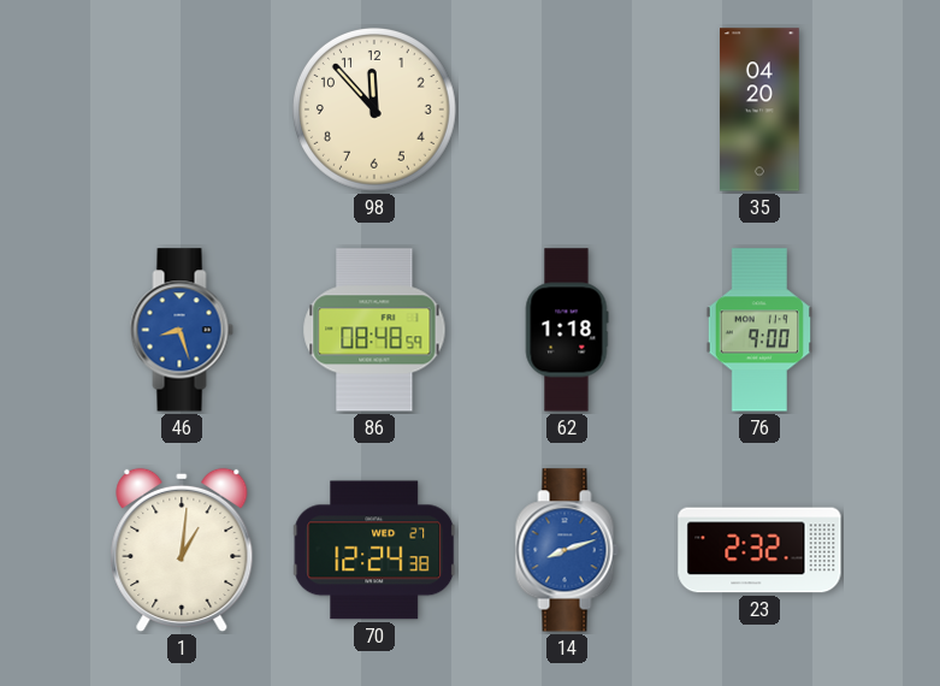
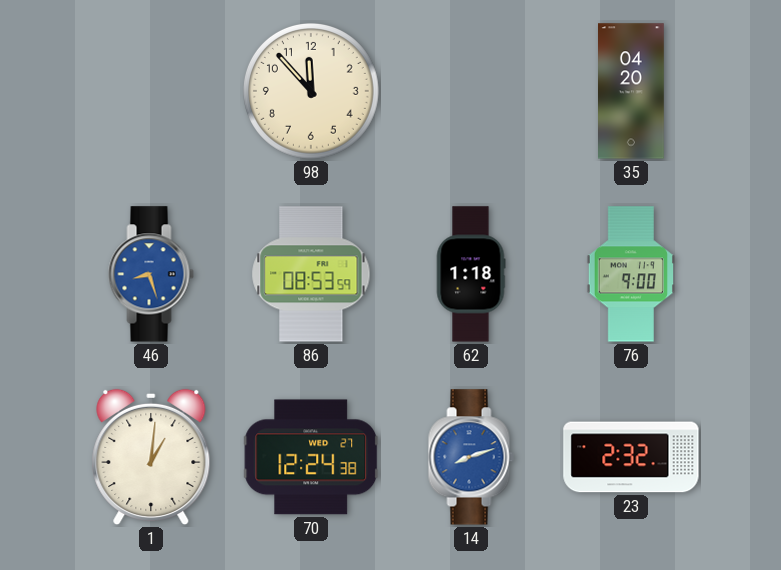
86: 08:48 -> 08:53 (311, 274)
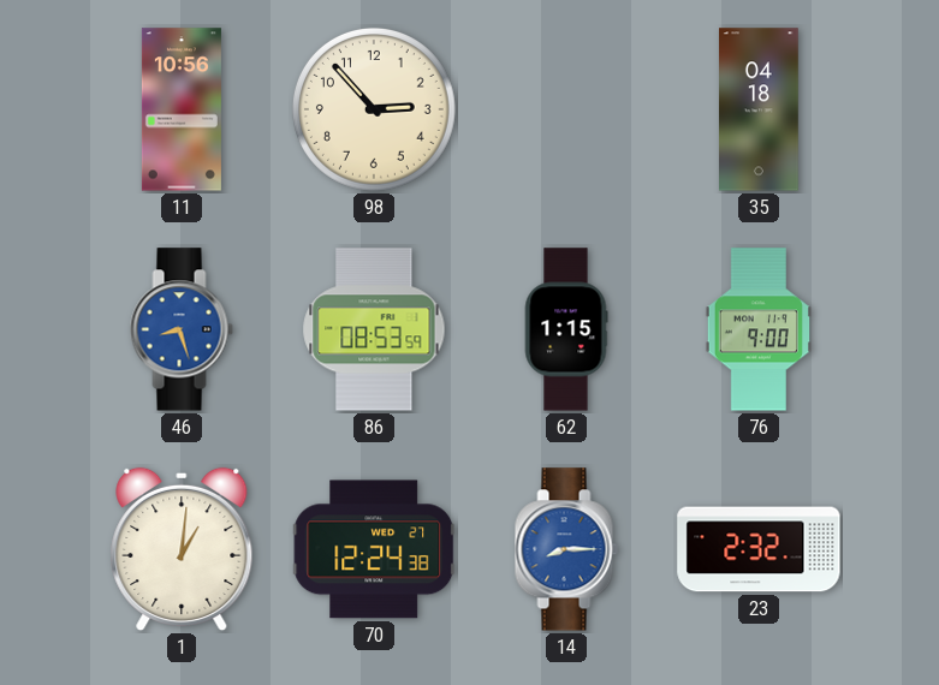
11: none -> 10:56 (182, 109)
98: 11:53 -> 2:53 (374, 109)
35: 04:20 -> 04:18 (760, 109)
62: 1:18 -> 1:15 (566, 329)
14: 8:12 -> 8:15 (566, 549)
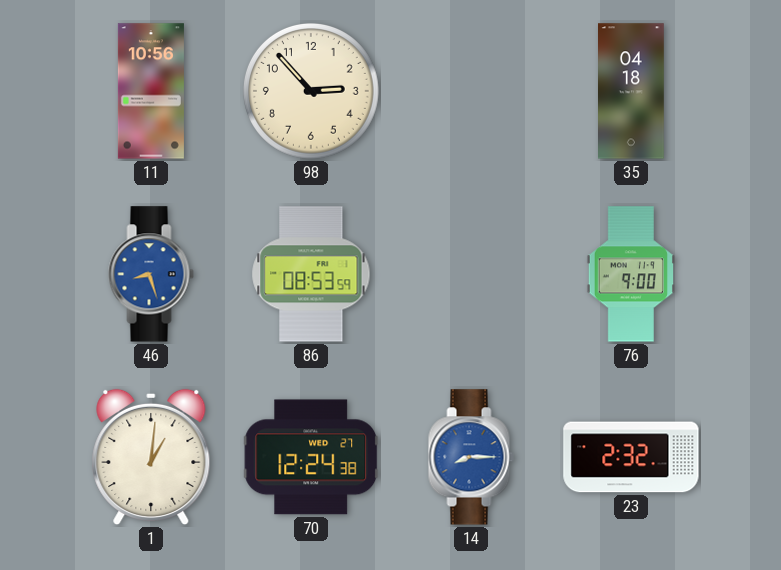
62: 1:15 -> none (566, 329)
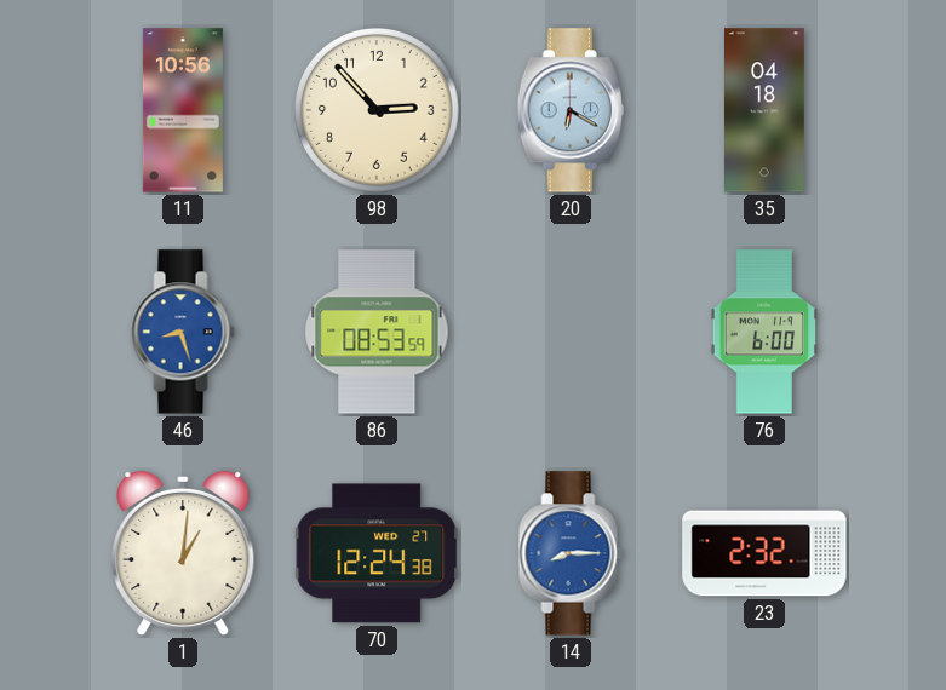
20: none -> 6:20 (571, 110)
76: 9:00 -> 6:00 (763, 332)
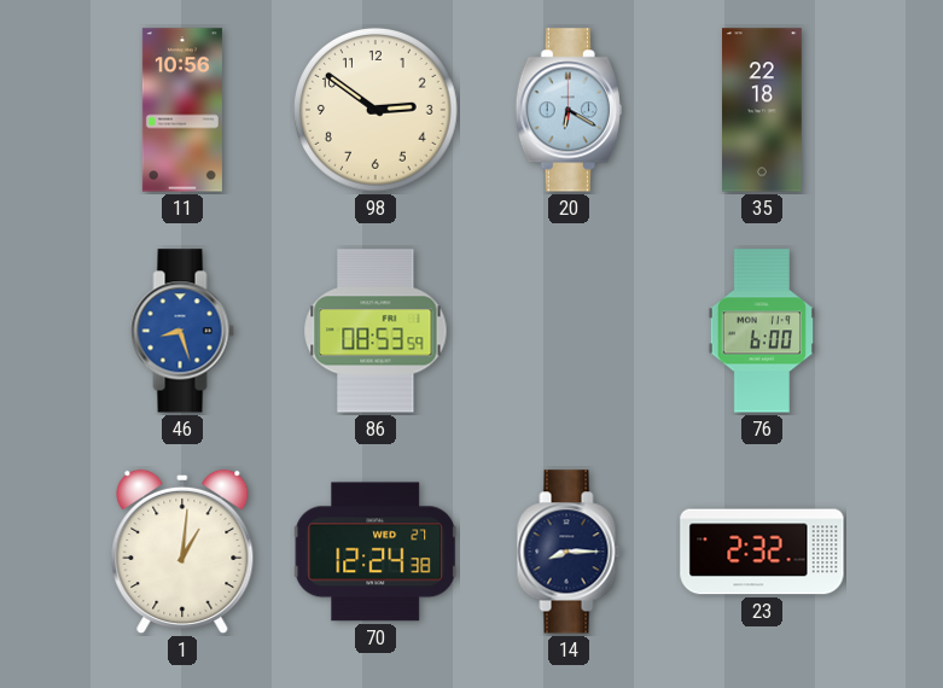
98: 2:53 -> 2:51 (376, 110)
35: 04:18 -> 22:18 (763, 110)
14 dial: blue -> navy (569, 552)
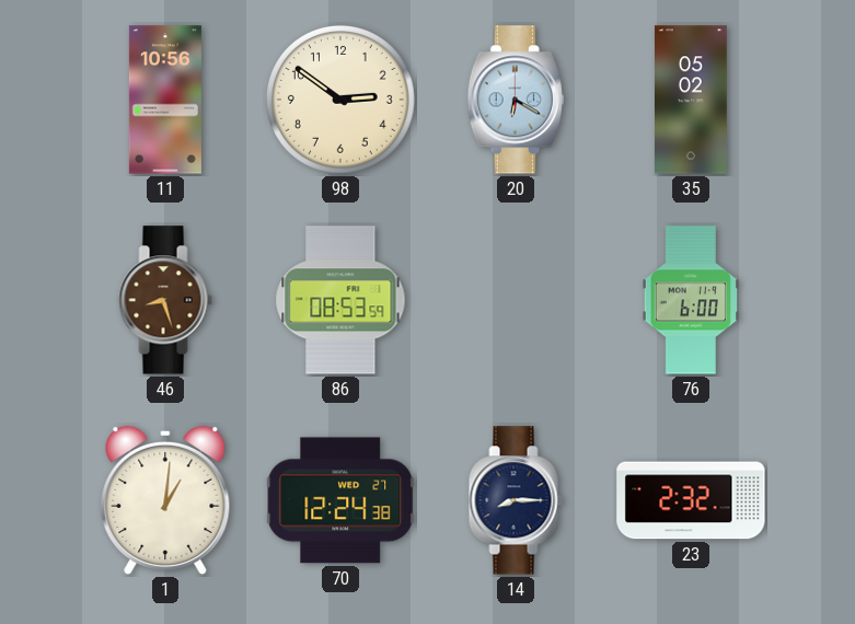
35: 22:18 -> 05:02 (692, 100)
46 dial: blue -> brown (165, 300)
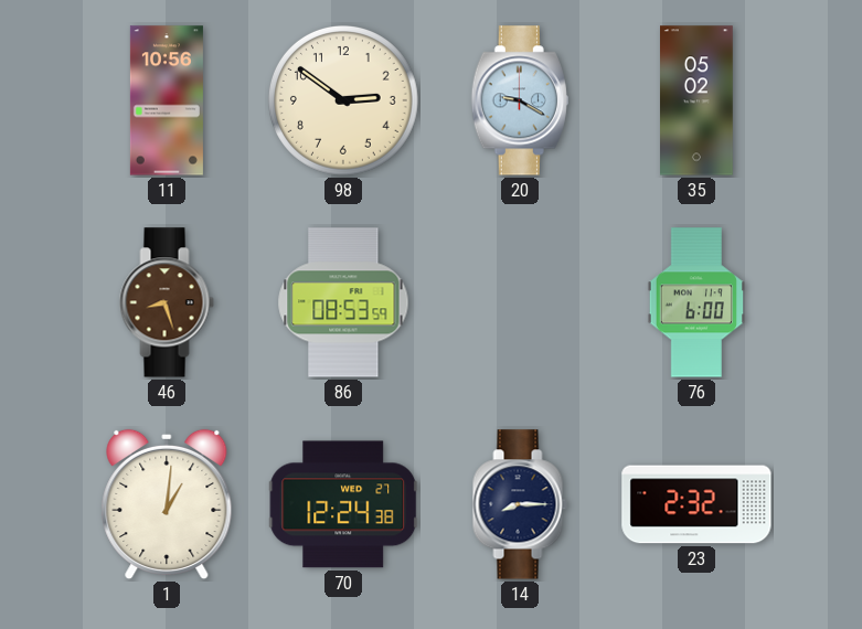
20: 6:20 -> 9:20 (520, 100)
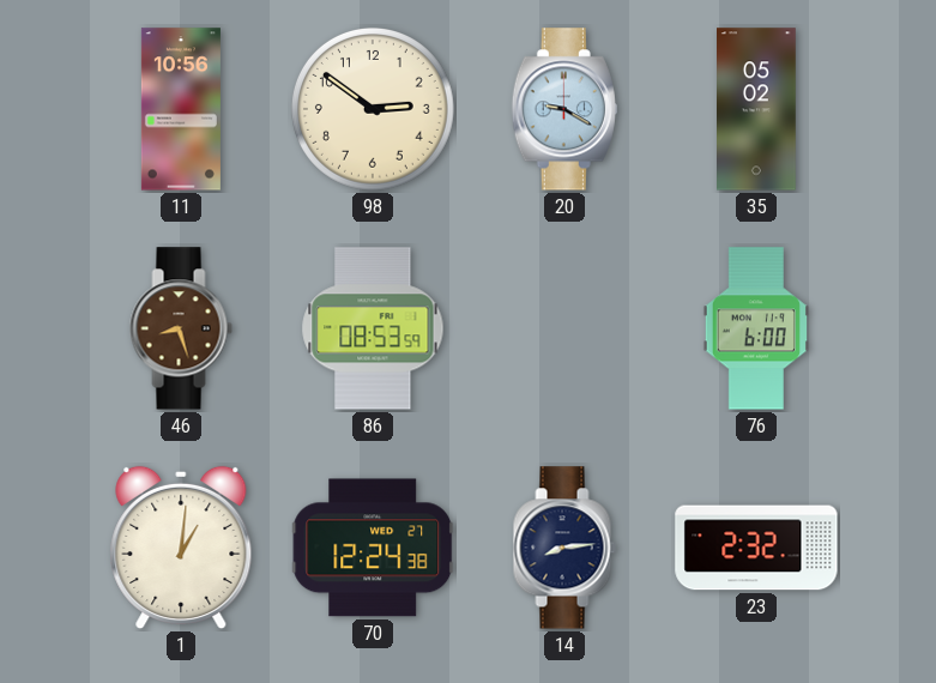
14: 8:15 -> 8:14 (564, 548)
